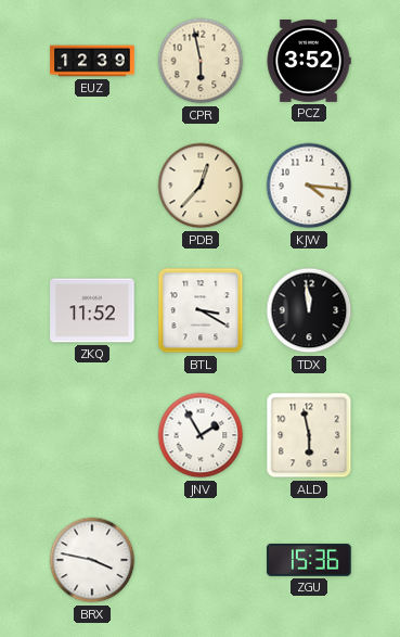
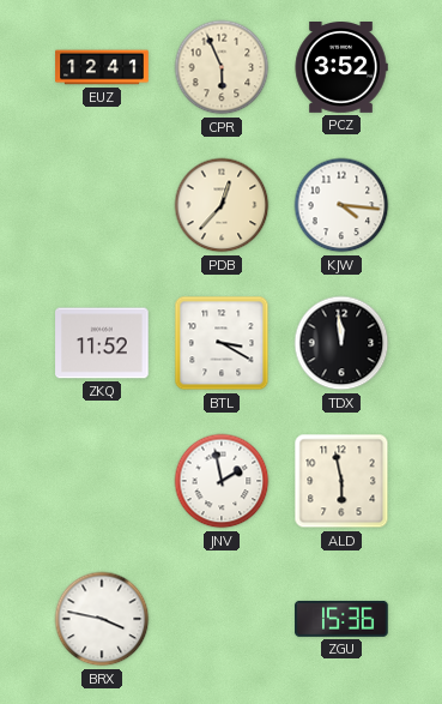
EUZ: 12:39 -> 12:41 (102, 67)
CPR: 5:58 -> 5:56 (222, 67)
JNV: 1:55 -> 1:58 (222, 481)
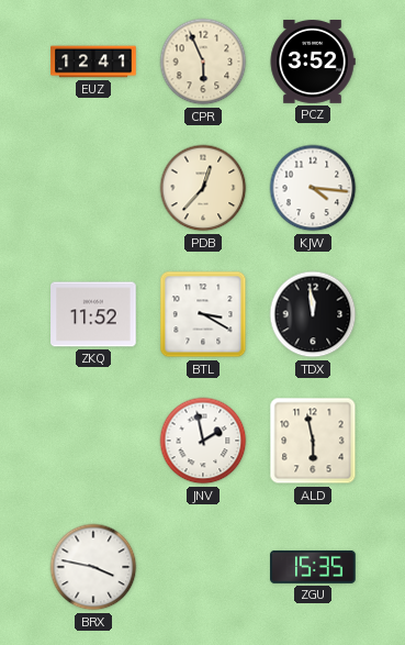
ZGU: 15:36 -> 15:35 (313, 567)
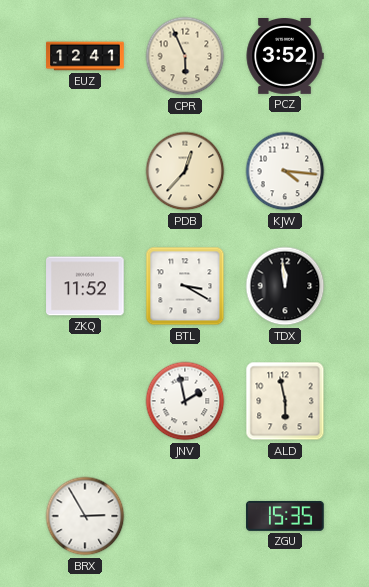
BRX: 3:47 -> 2:55 (85, 516)
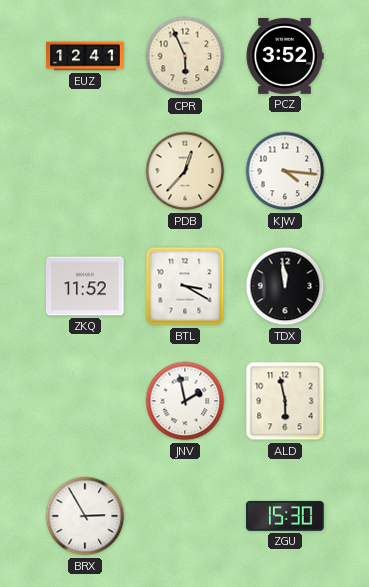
ZGU: 15:35 -> 15:30 (285, 516)
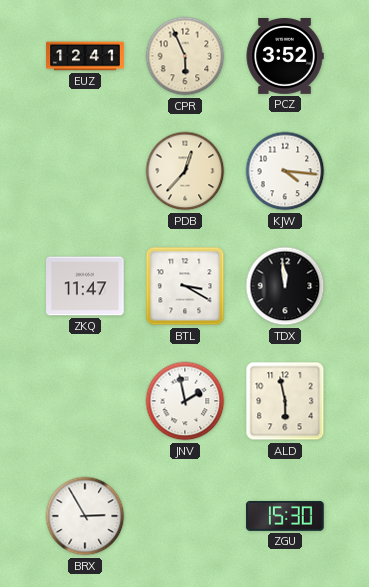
ZKQ: 11:52 -> 11:47 (85, 286)
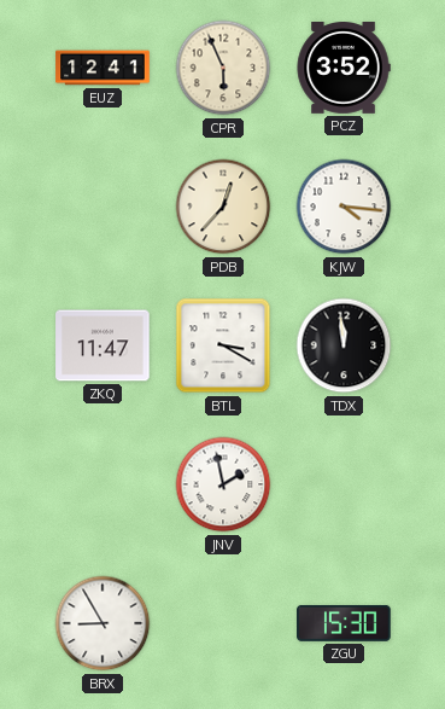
ALD: 5:58 -> none (285, 401)
BRX: 2:55 -> 8:55 (103, 623)
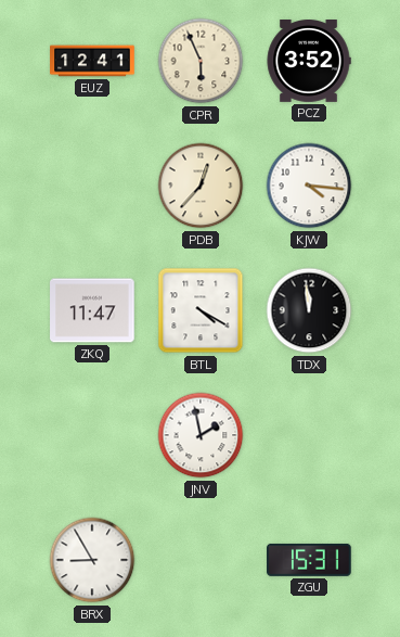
BTL: 3:20 -> 4:20 (201, 310)
ZGU: 15:30 -> 15:31 (309, 560)
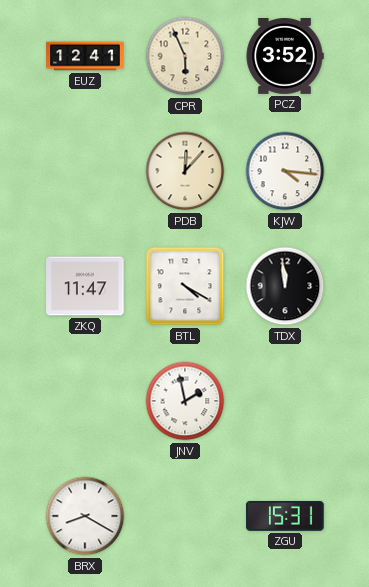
PDB: 12:37 -> 12:07 (185, 171)
BRX: 8:55 -> 8:20 (85, 516)
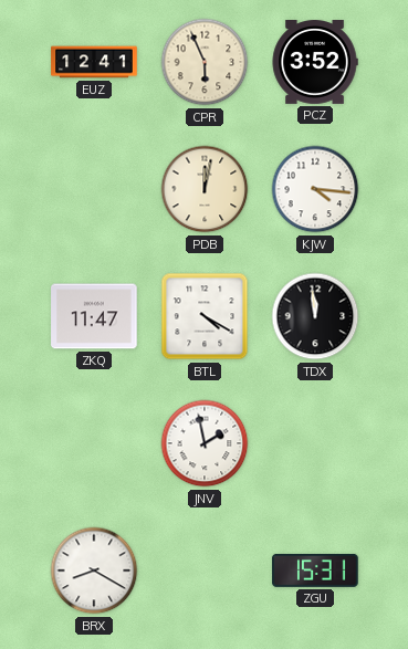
PDB: 12:07 -> 12:02 (205, 189)
